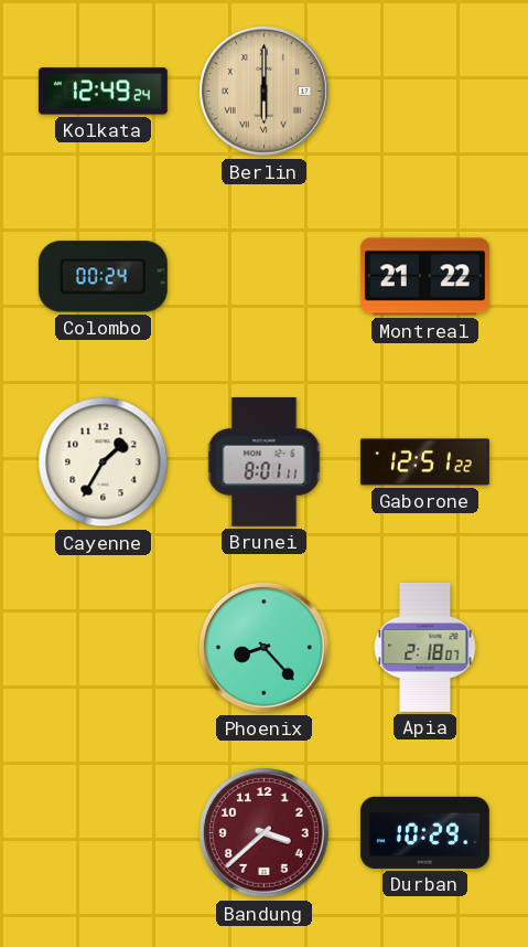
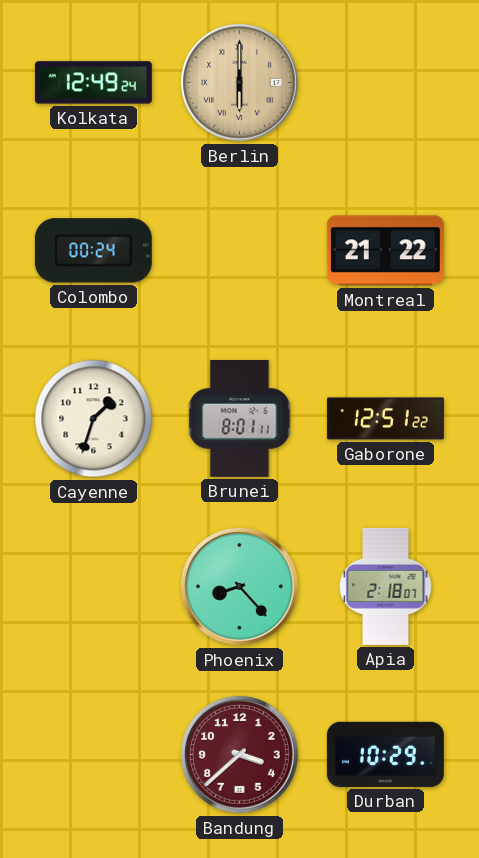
Cayenne: 1:35 -> 1:33 (94, 419)
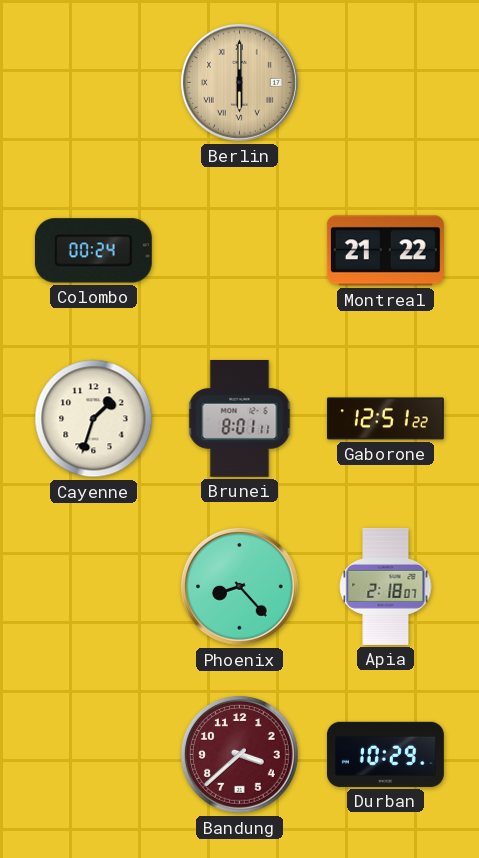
Kolkata: 12:49 -> none (93, 83)
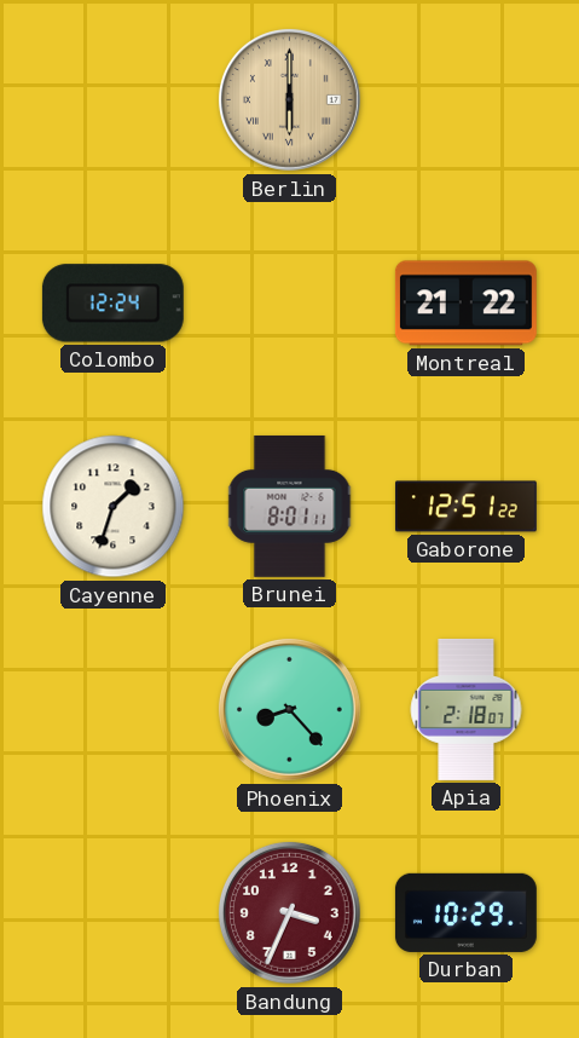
Colombo: 00:24 -> 12:24 (112, 304)
Bandung: 3:38 -> 3:34 (290, 913)
